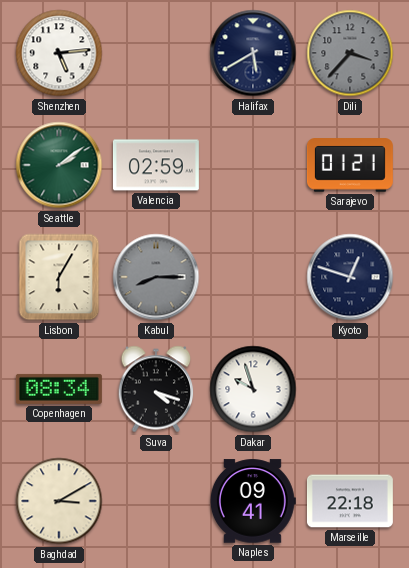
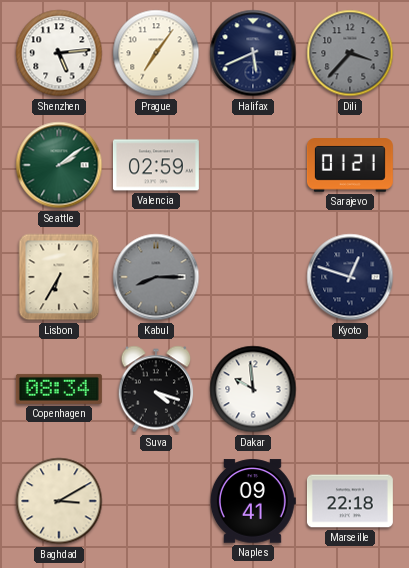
Prague: none -> 7:06 (156, 53)
Halifax: 5:40 -> 5:41 (253, 53)
Lisbon: 6:05 -> 6:35 (59, 277)
Dakar: 9:57 -> 9:59 (253, 389)
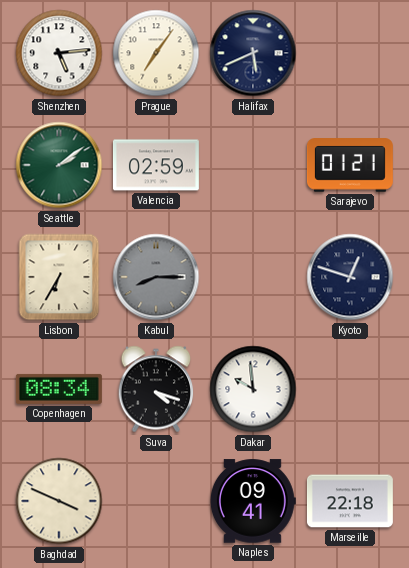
Dili: 3:37 -> none (350, 53)
Baghdad: 3:10 -> 3:49 (59, 501)
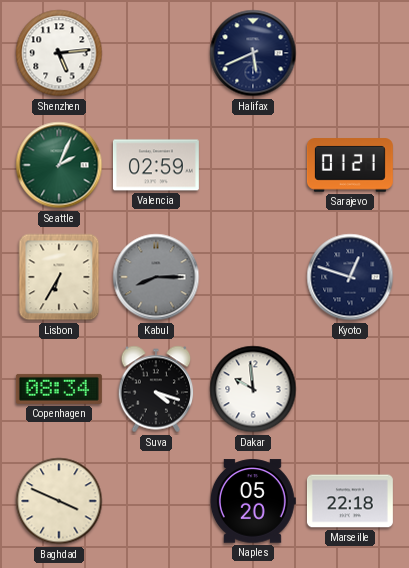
Prague: 7:06 -> none (156, 53)
Seattle: 2:09 -> 2:04 (59, 165)
Naples: 09:41 -> 05:20 (253, 501)
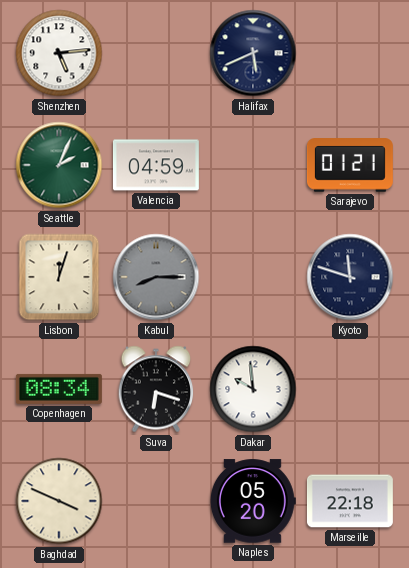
Valencia: 02:59 -> 04:59 (156, 165)
Lisbon: 6:35 -> 12:03 (59, 277)
Kyoto: 12:48 -> 11:48 (350, 277)
Suva: 4:18 -> 6:18 (156, 389)
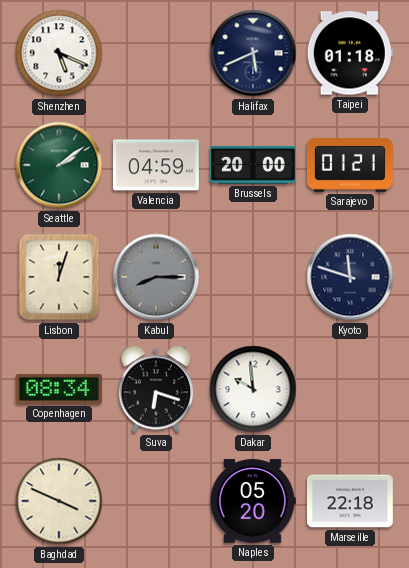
Shenzhen: 5:14 -> 5:19 (59, 53)
Taipei: none -> 01:18 (350, 53)
Seattle: 2:04 -> 2:09 (59, 165)
Brussels: none -> 20:00 (253, 165)
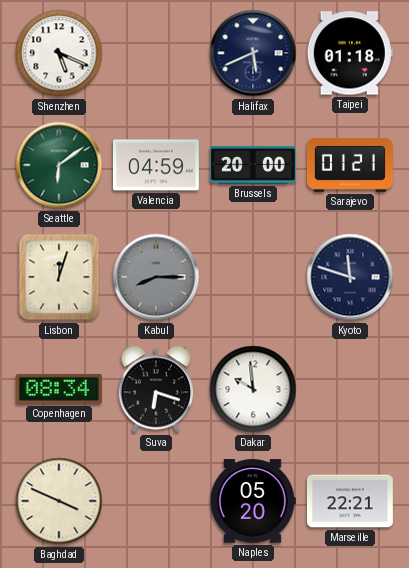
Seattle: 2:09 -> 6:09 (59, 165)
Marseille: 22:18 -> 22:21 (350, 501)
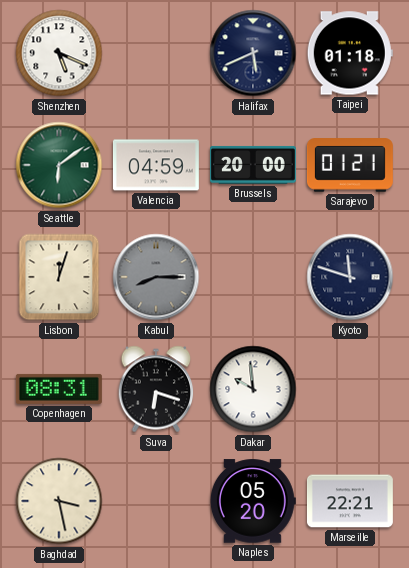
Copenhagen: 08:34 -> 08:31 (59, 389)
Baghdad: 3:49 -> 3:28 (59, 501)
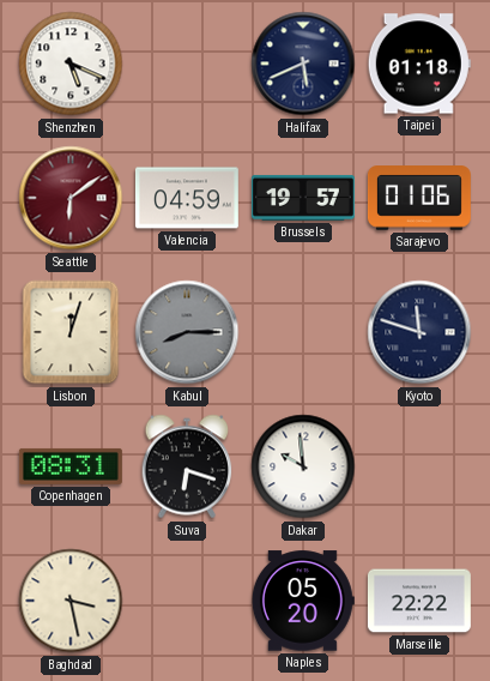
Seattle dial: green -> burgundy (71, 198)
Brussels: 20:00 -> 19:57 (303, 198)
Sarajevo: 01:21 -> 01:06 (419, 198)
Marseille: 22:21 -> 22:22 (419, 601)
